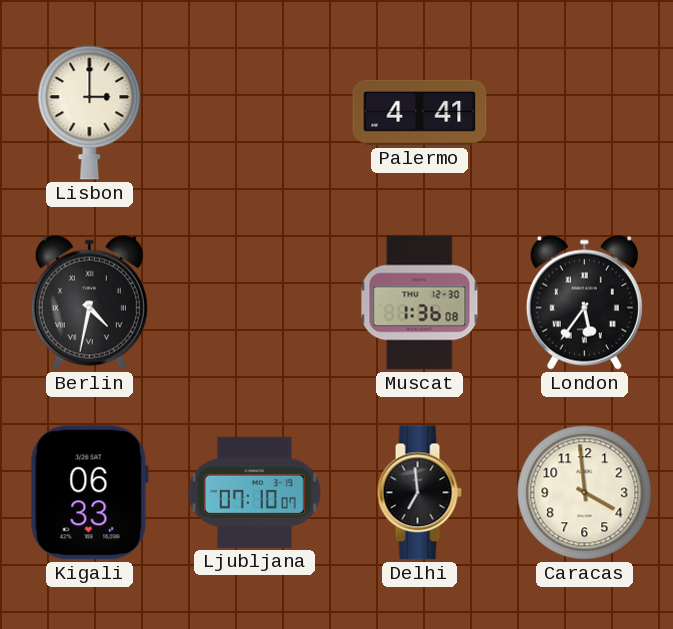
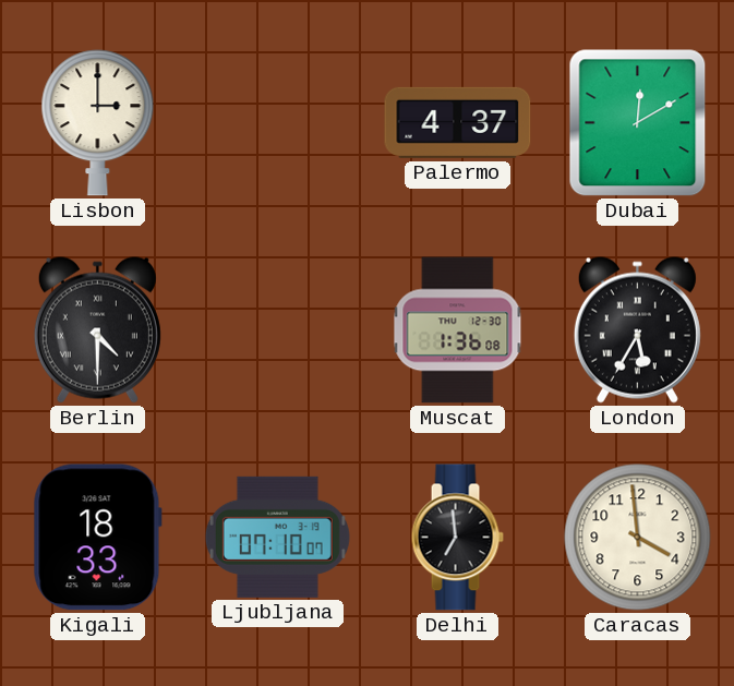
Palermo: 4:41 -> 4:37 (458, 122)
Dubai: none -> 12:10 (638, 123)
Berlin: 4:32 -> 4:30 (97, 329)
London: 5:36 -> 5:35 (637, 329)
Kigali: 06:33 -> 18:33 (97, 538)
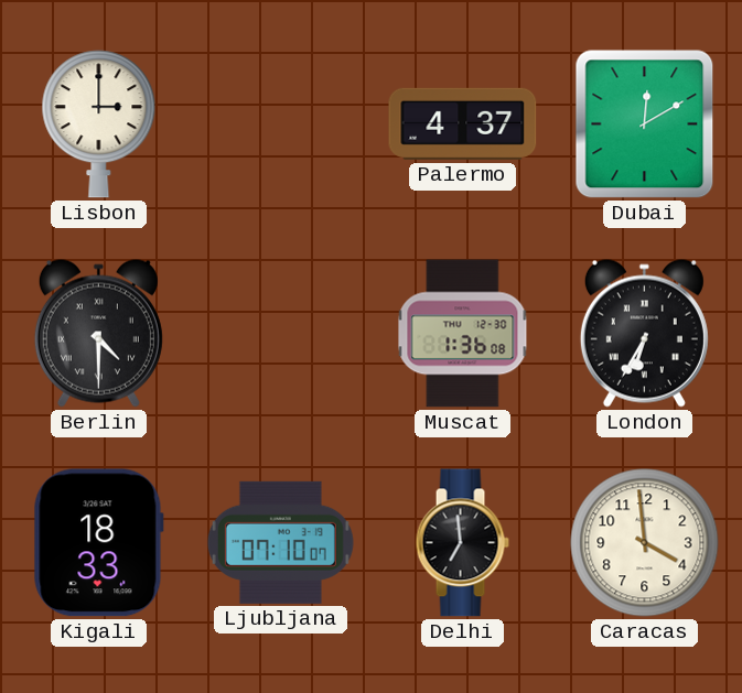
London: 5:35 -> 6:35 (644, 333)
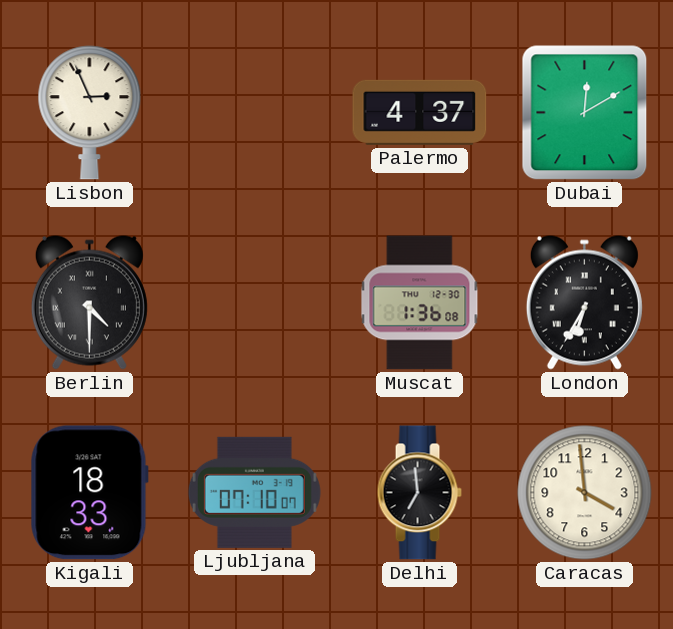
Lisbon: 3:00 -> 2:56 (90, 113)
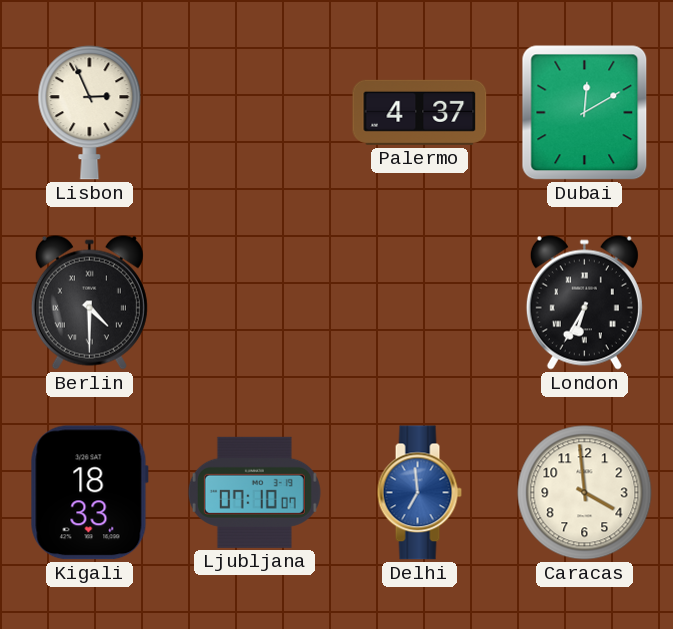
Muscat: 1:36 -> none (420, 303)
Delhi dial: black -> blue (419, 493)
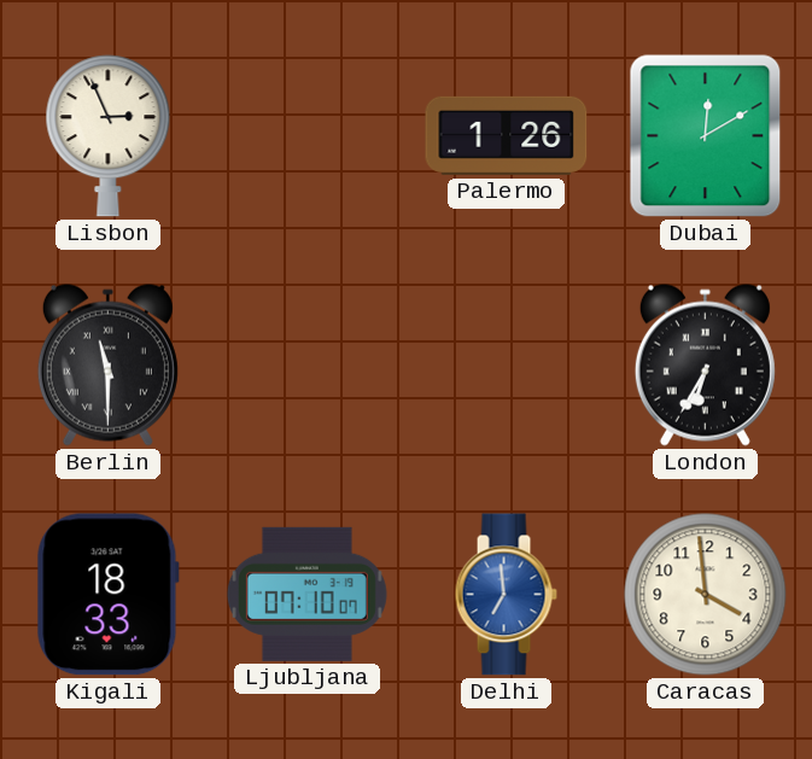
Palermo: 4:37 -> 1:26 (507, 135)
Berlin: 4:30 -> 11:30 (107, 364)
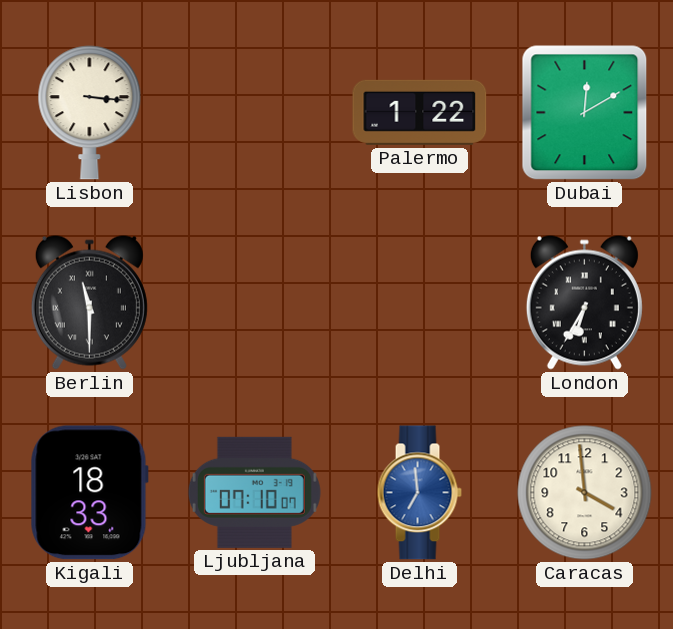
Lisbon: 2:56 -> 3:16 (90, 113)
Palermo: 1:26 -> 1:22 (420, 112)
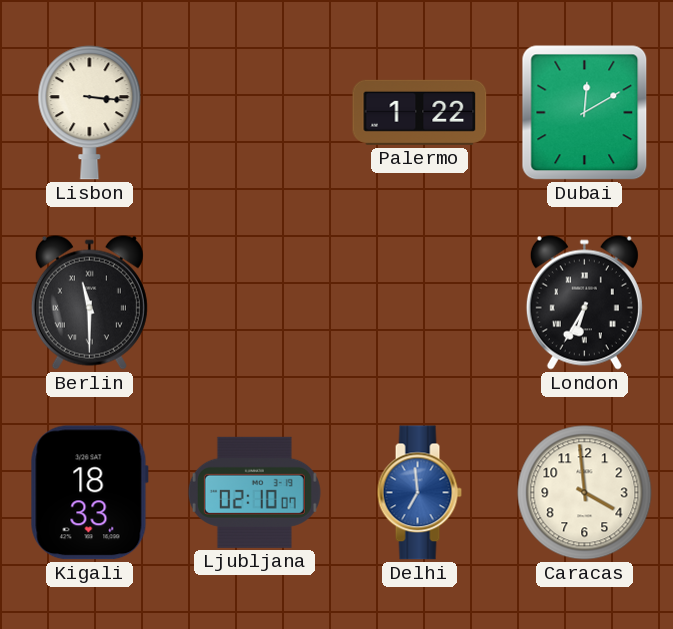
Ljubljana: 07:10 -> 02:10 (254, 492)
